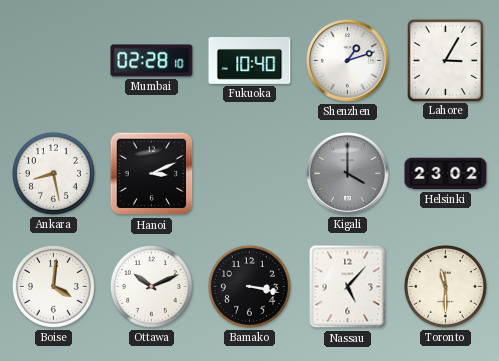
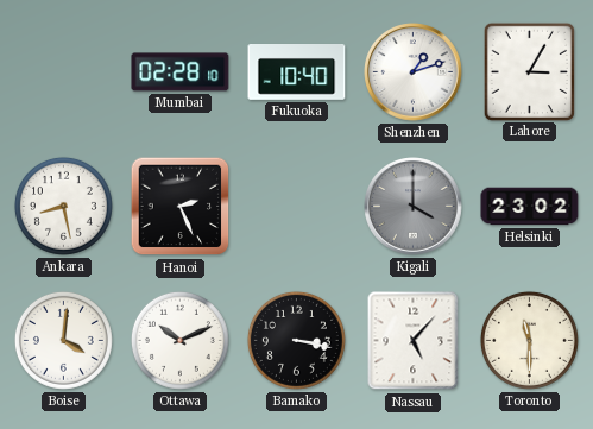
Hanoi: 3:11 -> 2:26 (181, 207)
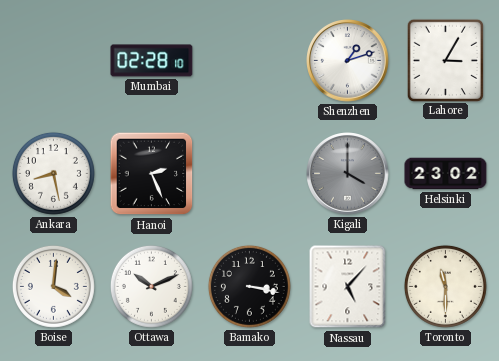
Fukuoka: 10:40 -> none (297, 72)
